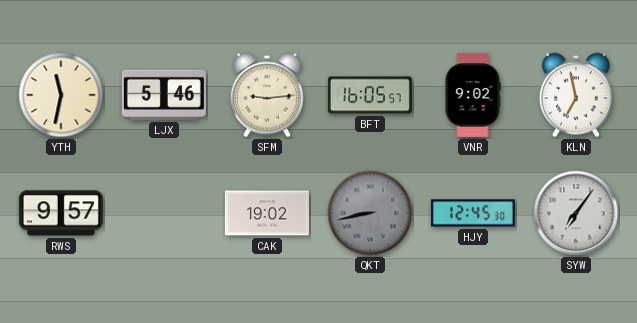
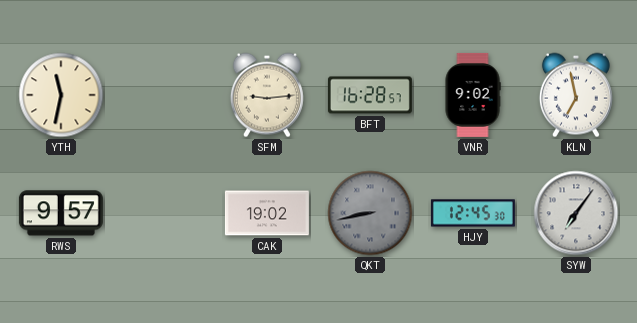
LJX: 5:46 -> none (164, 95)
BFT: 16:05 -> 16:28 (370, 95)
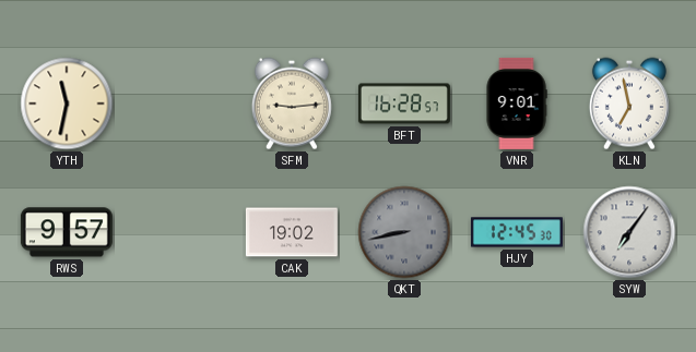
VNR: 9:02 -> 9:01 (517, 104)
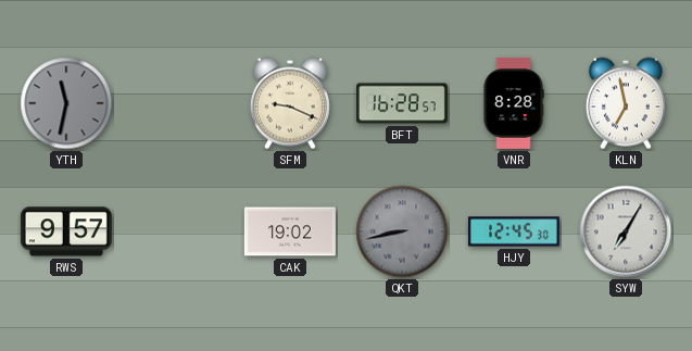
YTH dial: cream -> grey (66, 103)
SFM: 9:14 -> 9:19 (290, 103)
VNR: 9:01 -> 8:28 (514, 103)
SYW: 7:06 -> 7:05 (626, 231)
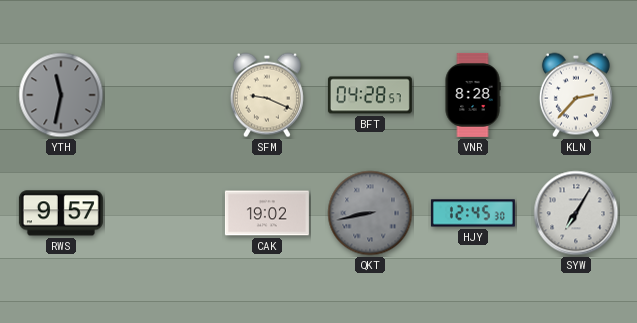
BFT: 16:28 -> 04:28 (370, 95)
KLN: 6:58 -> 2:37 (576, 95)
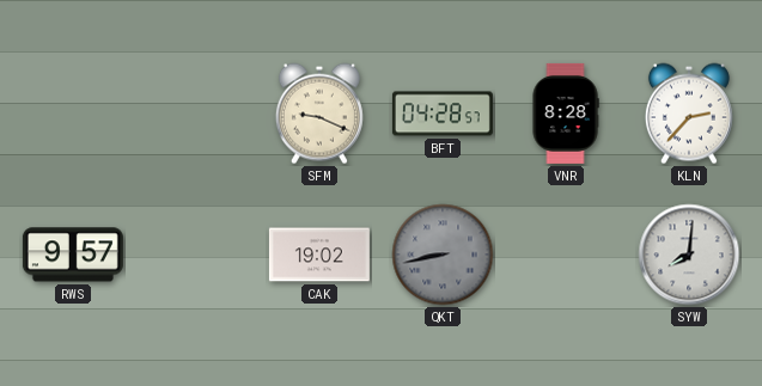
YTH: 11:32 -> none (61, 95)
HJY: 12:45 -> none (473, 213)
SYW: 7:05 -> 8:01 (689, 255)
